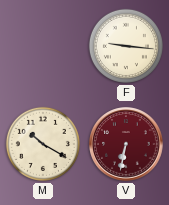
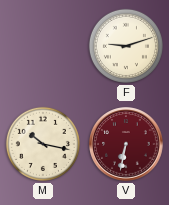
F: 9:16 -> 9:12 (126, 46)
M: 10:20 -> 10:17 (43, 144)
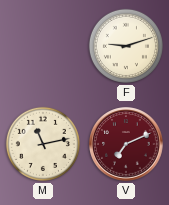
M: 10:17 -> 11:13 (43, 144)
V: 6:32 -> 7:11 (126, 144)
